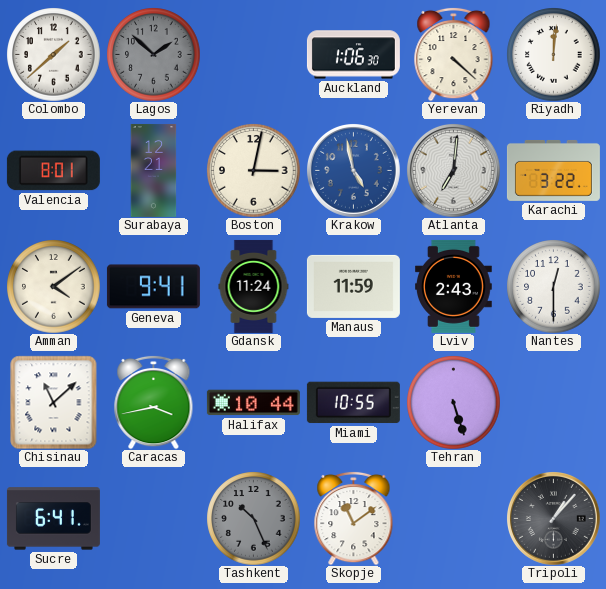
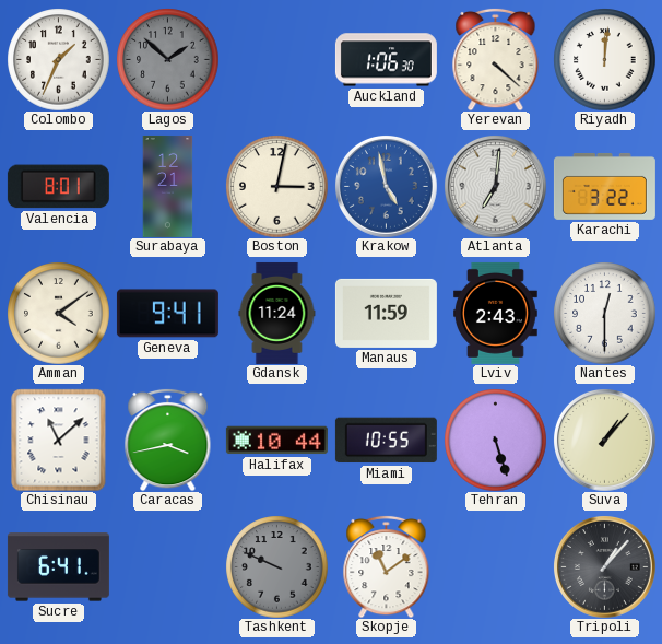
Colombo: 1:38 -> 1:34 (58, 59)
Suva: none -> 1:07 (605, 441)
Tashkent: 10:26 -> 9:49 (276, 566)
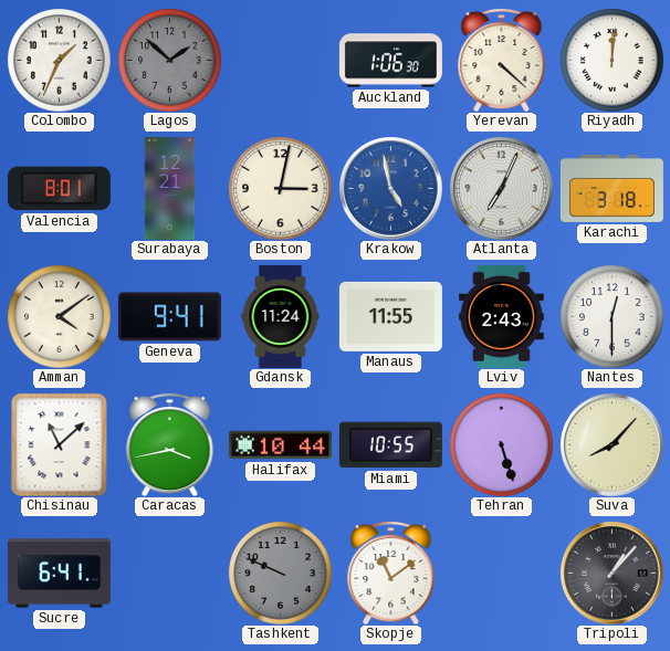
Atlanta: 7:01 -> 7:04 (502, 189)
Karachi: 3:22 -> 3:18 (611, 188)
Manaus: 11:59 -> 11:55 (390, 316)
Suva: 1:07 -> 8:07 (613, 445)
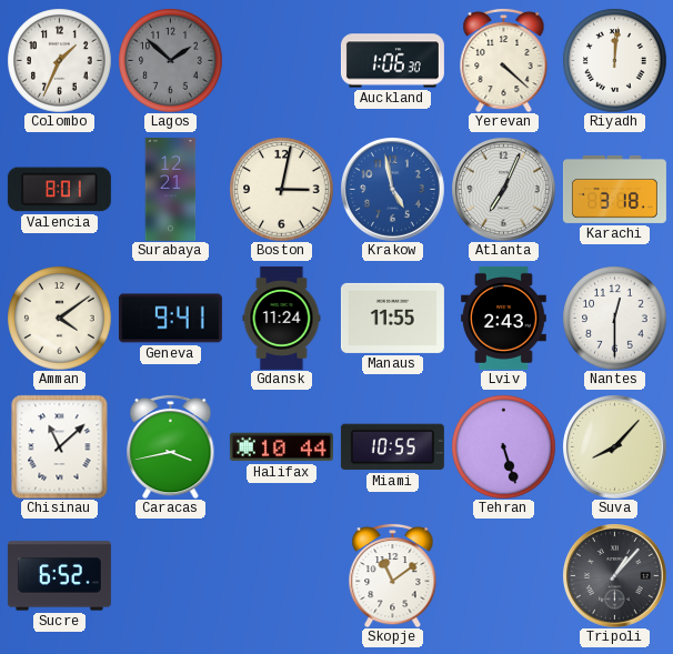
Sucre: 6:41 -> 6:52 (59, 576)
Tashkent: 9:49 -> none (280, 573)
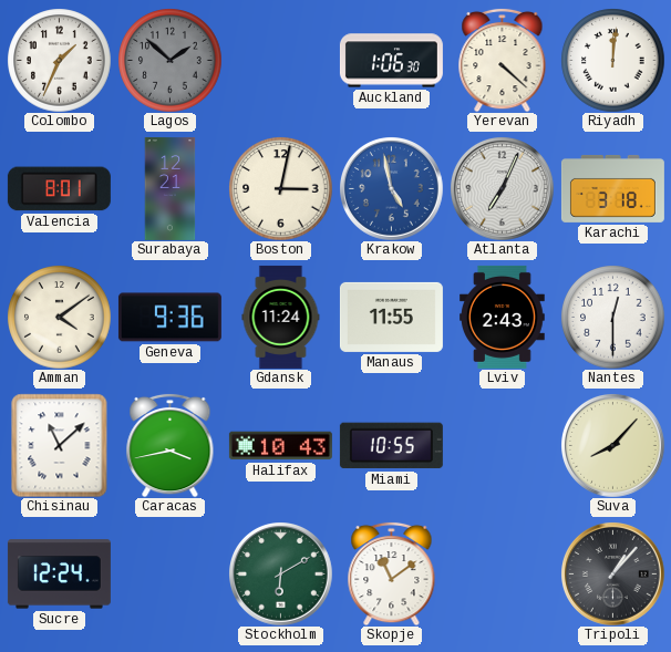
Geneva: 9:41 -> 9:36 (169, 318)
Halifax: 10:44 -> 10:43 (280, 446)
Tehran: 5:27 -> none (503, 446)
Sucre: 6:52 -> 12:24 (59, 575)
Stockholm: none -> 6:10 (281, 575)
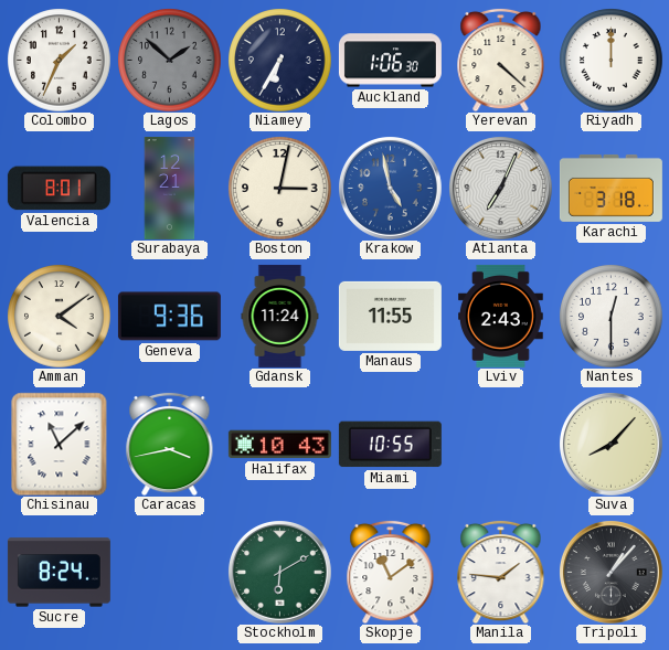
Niamey: none -> 6:35 (279, 60)
Riyadh: 12:01 -> 12:00 (610, 60)
Sucre: 12:24 -> 8:24 (59, 573)
Manila: none -> 1:46 (501, 572)
